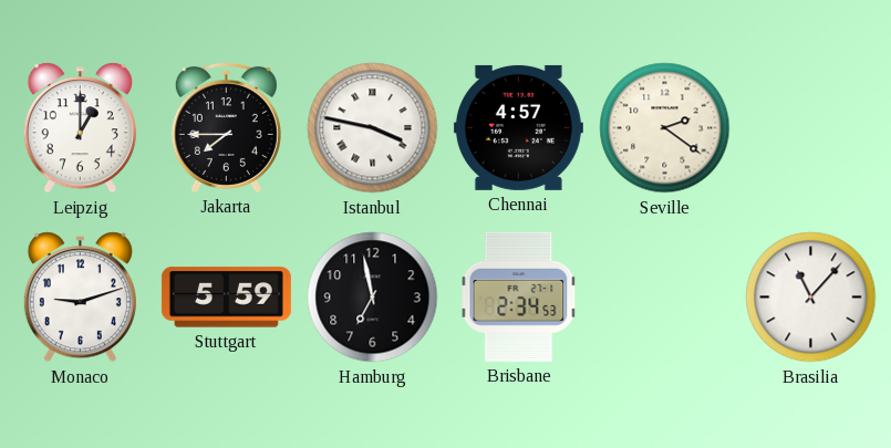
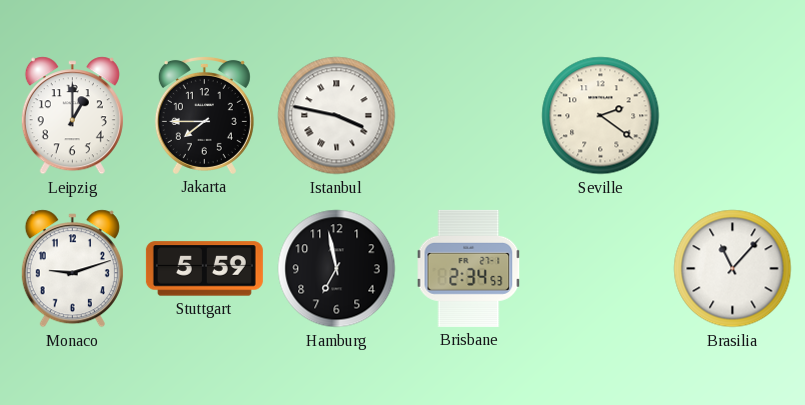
Chennai: 4:57 -> none (518, 127)
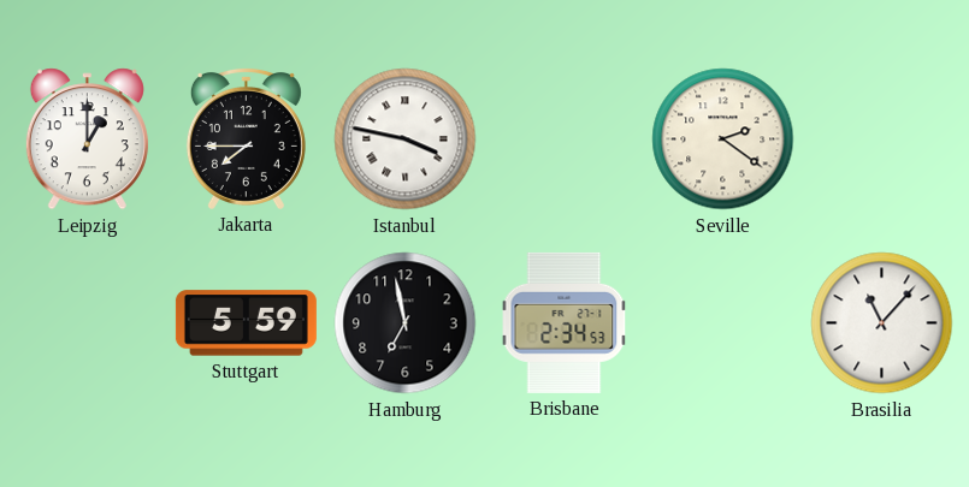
Monaco: 9:12 -> none (72, 269)
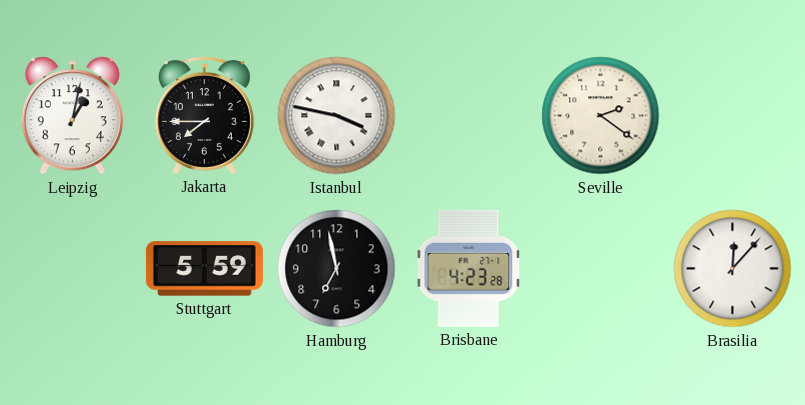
Leipzig: 1:00 -> 1:02 (72, 116)
Brisbane: 2:34 -> 4:23 (469, 268)
Brasilia: 11:07 -> 12:07 (733, 269)
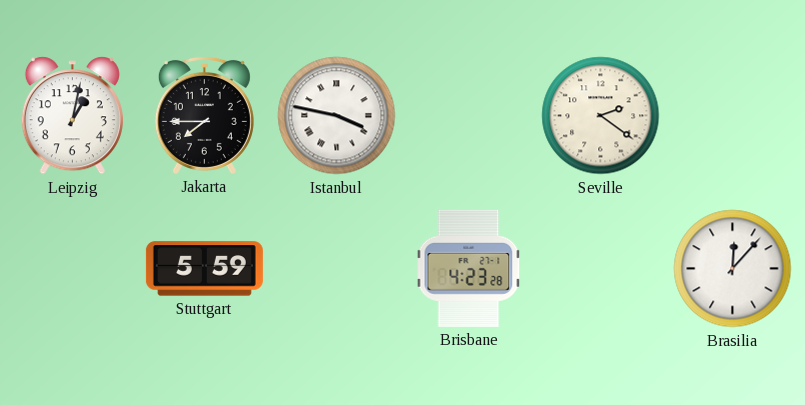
Hamburg: 6:58 -> none (337, 269)
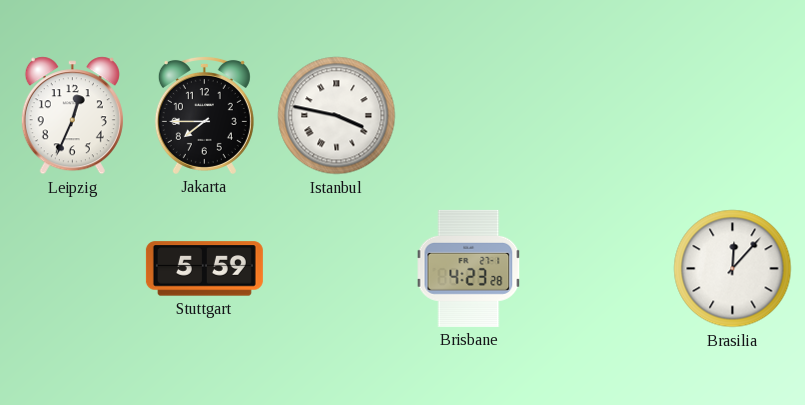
Leipzig: 1:02 -> 12:34 (72, 116)
Seville: 2:21 -> none (601, 116)
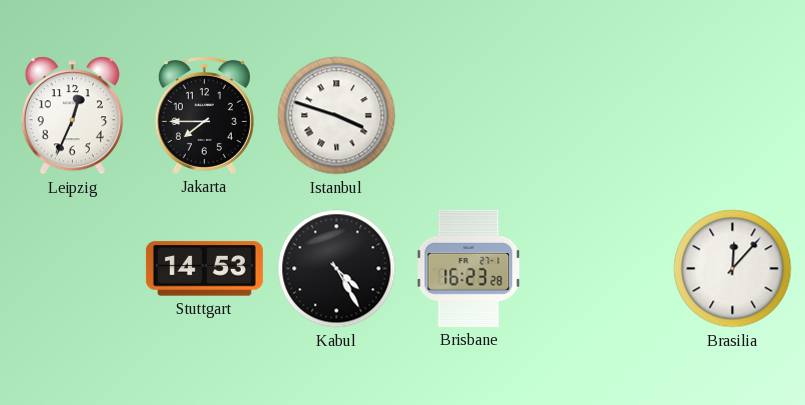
Istanbul: 3:47 -> 3:48 (337, 116)
Stuttgart: 5:59 -> 14:53 (204, 269)
Kabul: none -> 4:25 (337, 269)
Brisbane: 4:23 -> 16:23 (469, 268)
